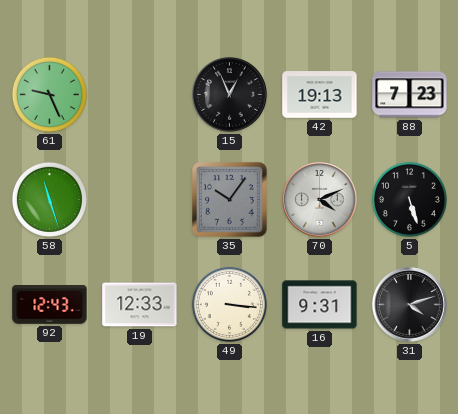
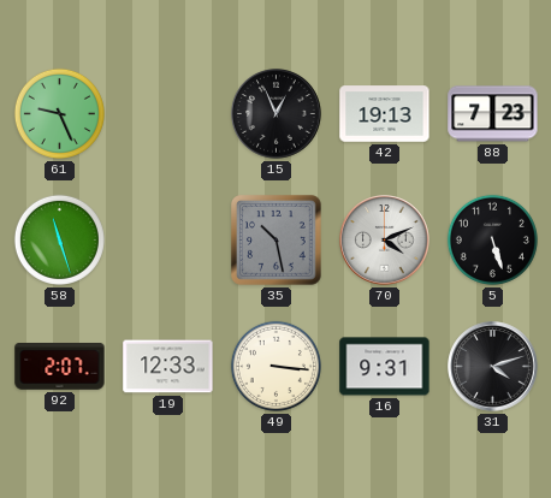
35: 10:06 -> 10:28 (277, 241)
92: 12:43 -> 2:07 (60, 367)
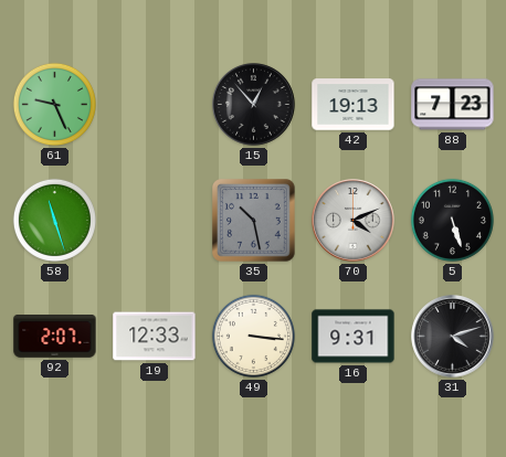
15: 12:56 -> 12:53 (254, 105)
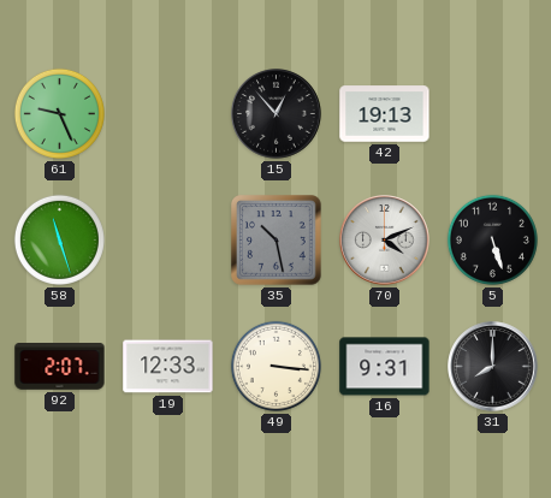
88: 7:23 -> none (453, 105)
31: 4:12 -> 8:00 (493, 367)
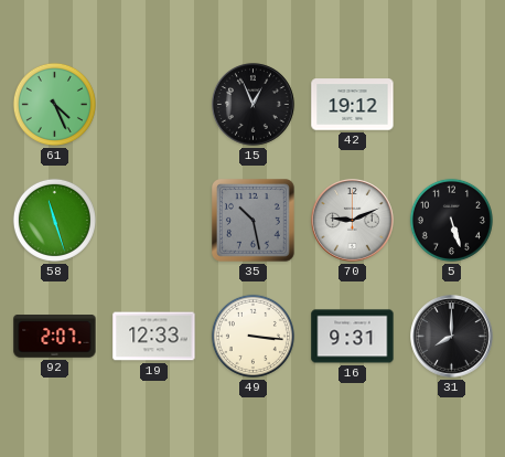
61: 9:26 -> 4:26 (54, 104)
15: 12:53 -> 12:56 (254, 105)
42: 19:13 -> 19:12 (353, 105)
70: 4:11 -> 9:11 (353, 221)
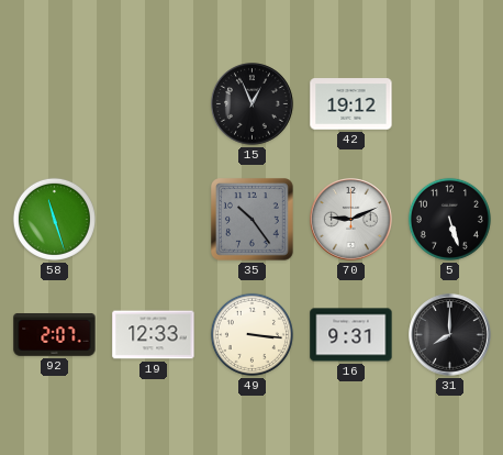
61: 4:26 -> none (54, 104)
35: 10:28 -> 10:24 (253, 220)
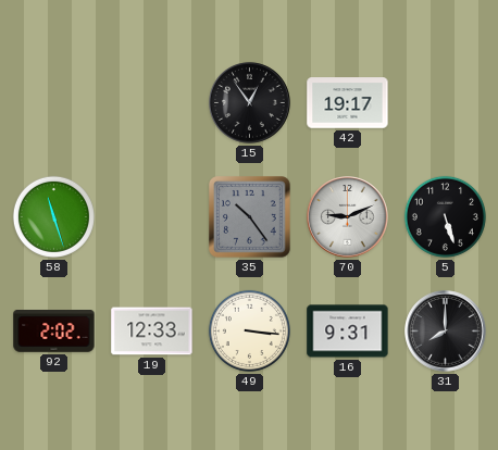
15: 12:56 -> 12:54 (250, 103)
42: 19:12 -> 19:17 (348, 103)
92: 2:07 -> 2:02 (54, 332)
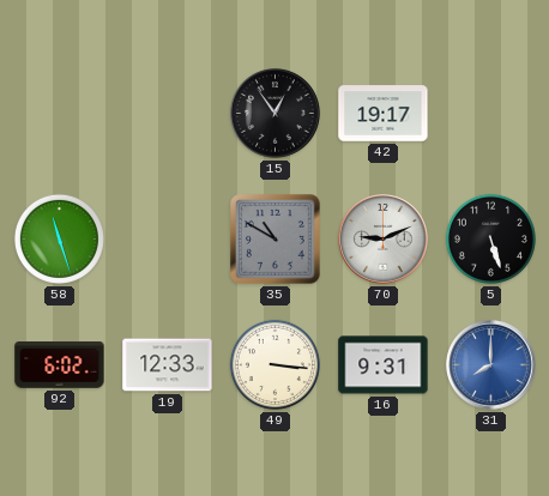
35: 10:24 -> 10:50 (276, 240)
92: 2:02 -> 6:02 (60, 365)
31 dial: black -> blue (491, 365)
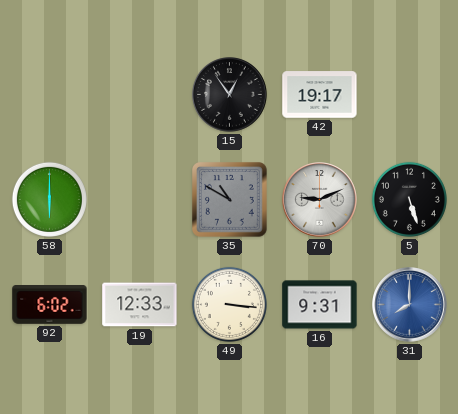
58: 11:27 -> 6:00 (49, 199)
